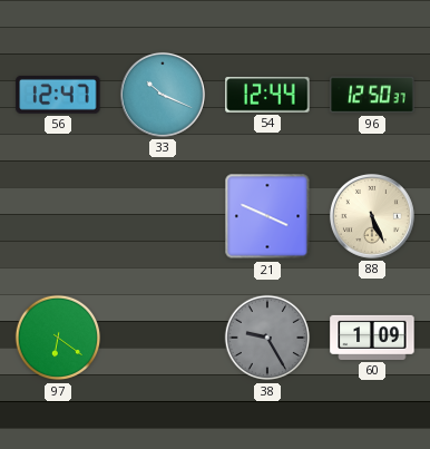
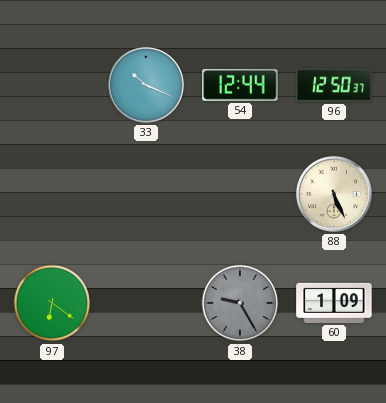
56: 12:47 -> none (58, 95)
21: 3:49 -> none (267, 216)
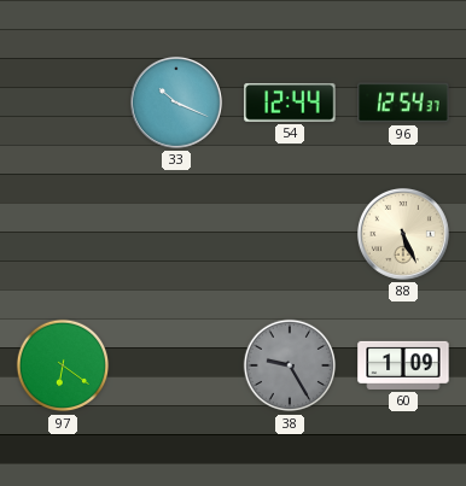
96: 12:50 -> 12:54 (403, 103)
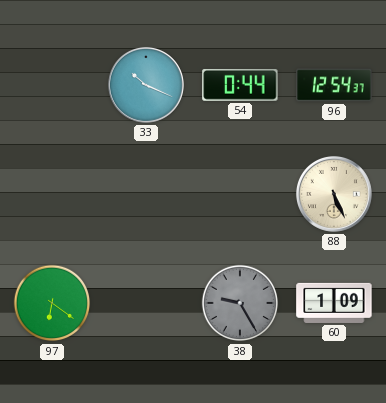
54: 12:44 -> 0:44 (240, 85)
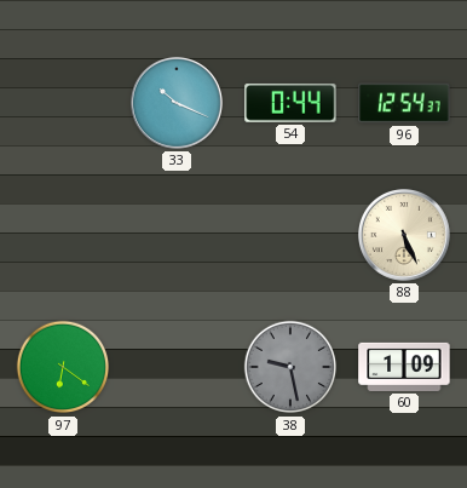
38: 9:25 -> 9:28 (290, 367)
